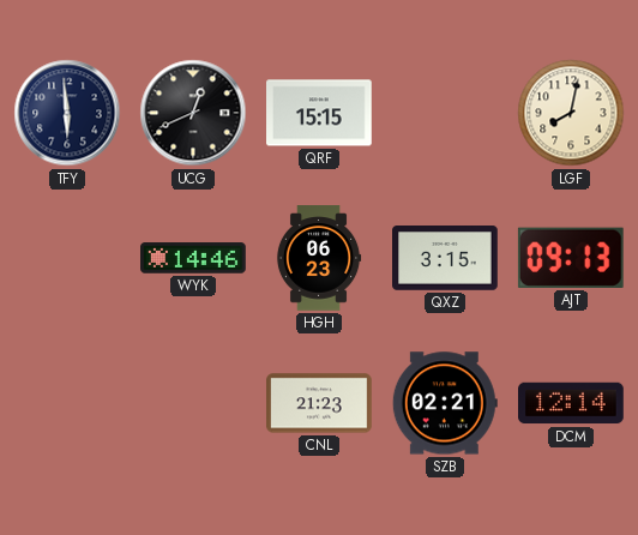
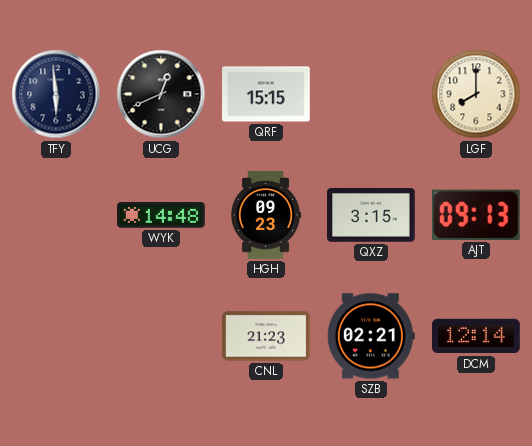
LGF: 8:02 -> 8:00 (476, 94)
WYK: 14:46 -> 14:48 (162, 215)
HGH: 06:23 -> 09:23 (266, 215)
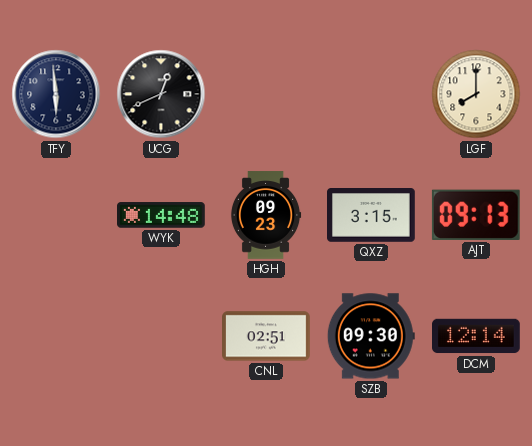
QRF: 15:15 -> none (267, 94)
CNL: 21:23 -> 02:51 (267, 336)
SZB: 02:21 -> 09:30 (371, 336)
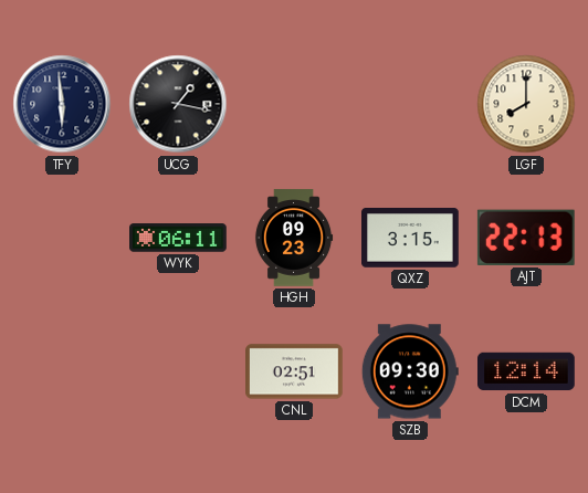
UCG: 12:41 -> 1:17 (178, 104)
WYK: 14:48 -> 06:11 (179, 238)
AJT: 09:13 -> 22:13 (526, 238)
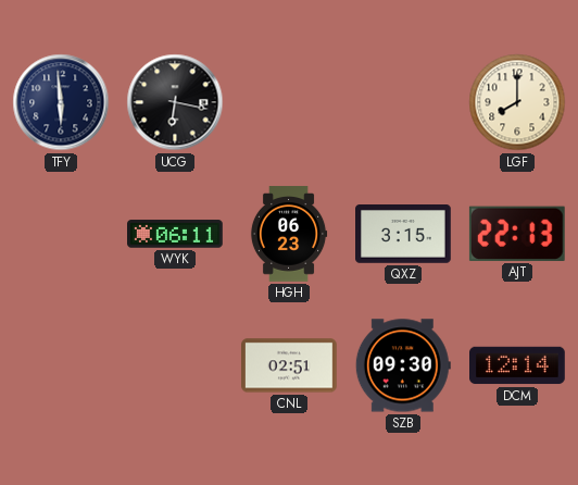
UCG: 1:17 -> 6:17 (175, 102)
HGH: 09:23 -> 06:23 (289, 234)
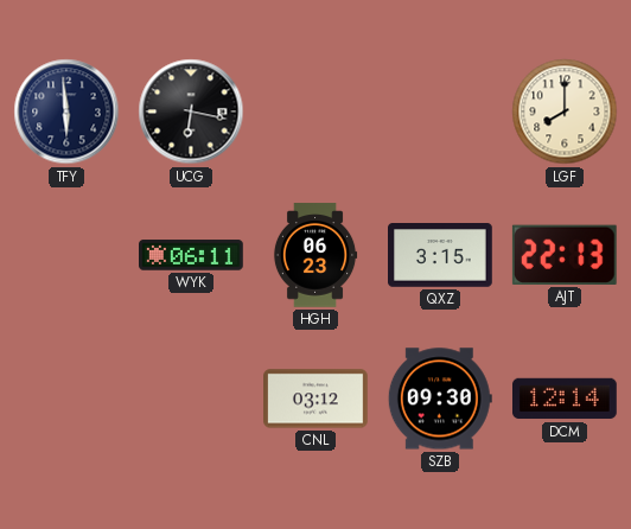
CNL: 02:51 -> 03:12 (317, 399)
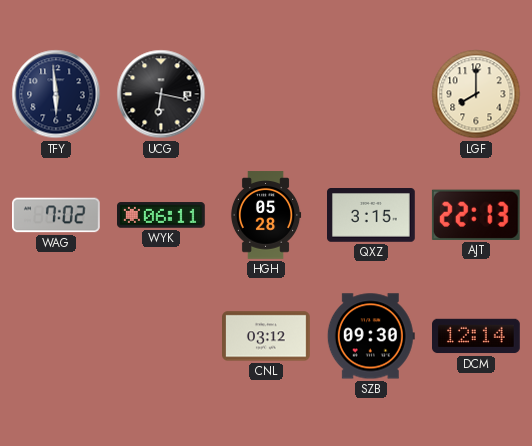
WAG: none -> 7:02 (57, 215)
HGH: 06:23 -> 05:28 (266, 215)
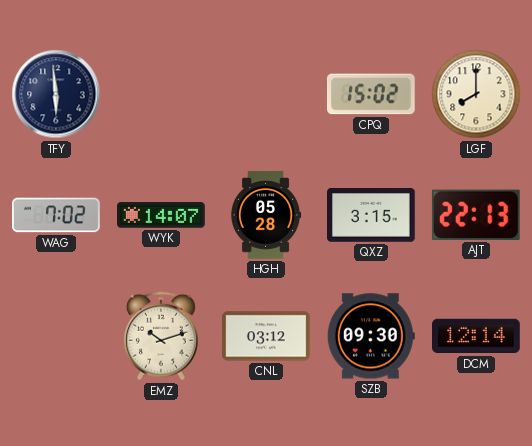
UCG: 6:17 -> none (161, 94)
CPQ: none -> 15:02 (371, 94)
WYK: 06:11 -> 14:07 (162, 215)
EMZ: none -> 10:12 (161, 336)
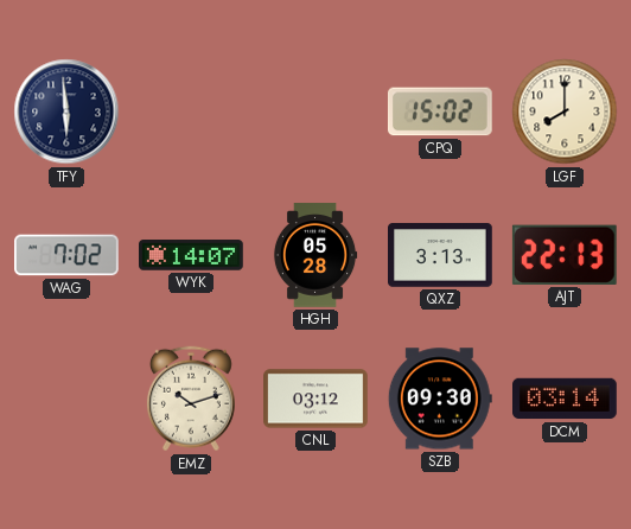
QXZ: 3:15 -> 3:13 (441, 256)
DCM: 12:14 -> 03:14 (566, 399)
